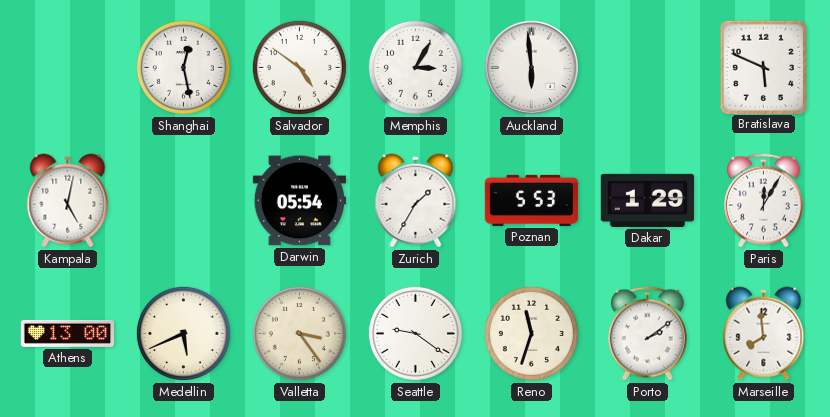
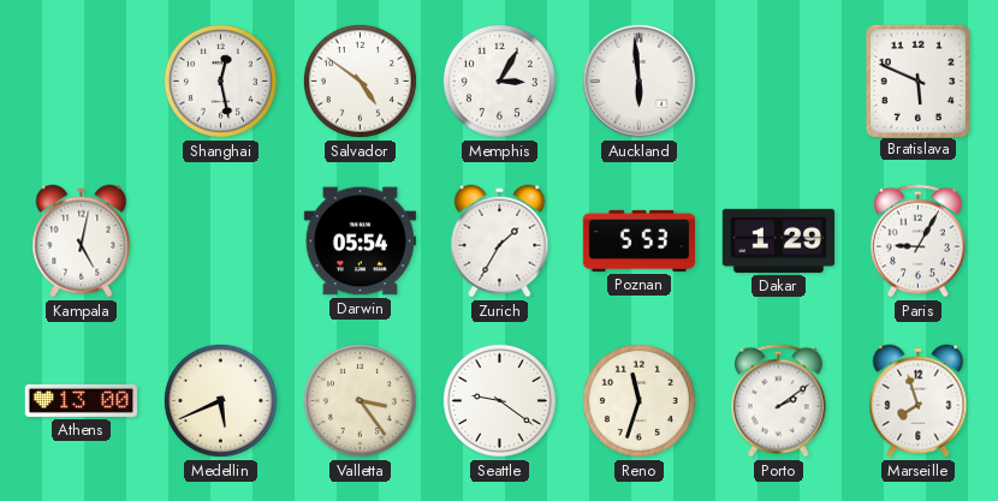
Paris: 12:05 -> 9:05 (919, 241)
Marseille: 7:59 -> 7:57 (919, 401)
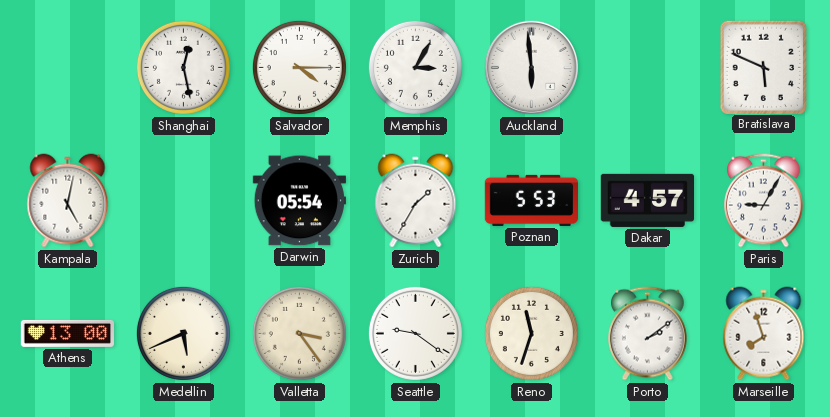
Salvador: 4:51 -> 4:15 (299, 67)
Dakar: 1:29 -> 4:57 (647, 200)
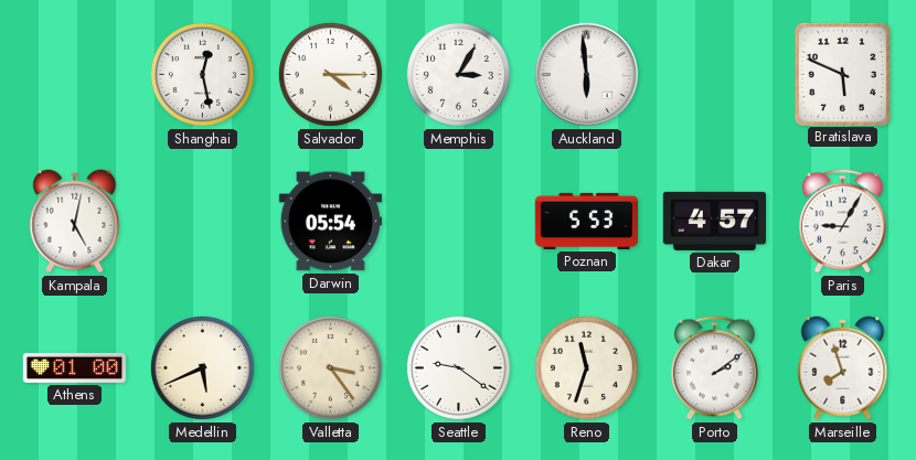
Zurich: 1:35 -> none (416, 201)
Athens: 13:00 -> 01:00 (74, 367)
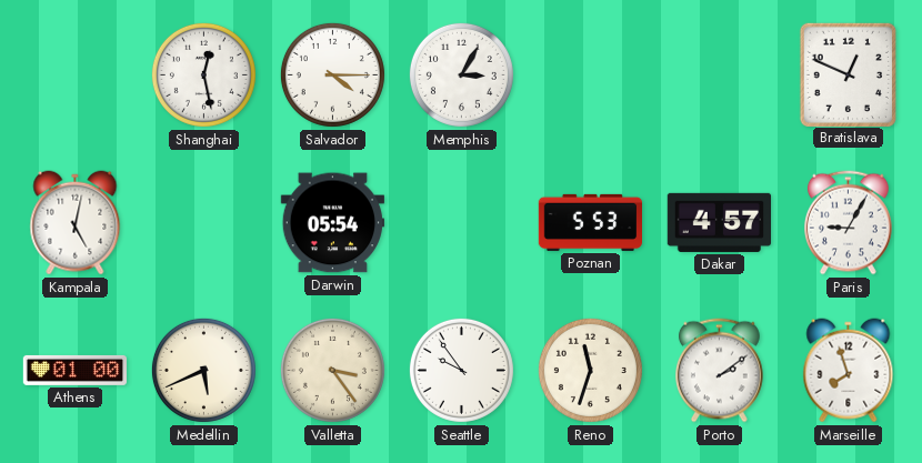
Auckland: 5:59 -> none (586, 74)
Bratislava: 5:49 -> 12:49 (848, 74)
Seattle: 9:21 -> 9:54 (461, 370)
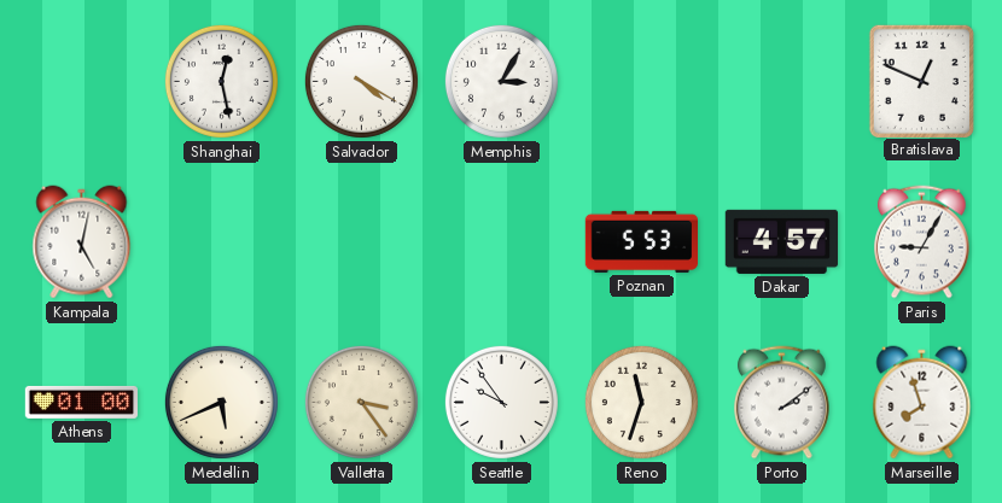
Salvador: 4:15 -> 4:20 (361, 81)
Darwin: 05:54 -> none (332, 223)
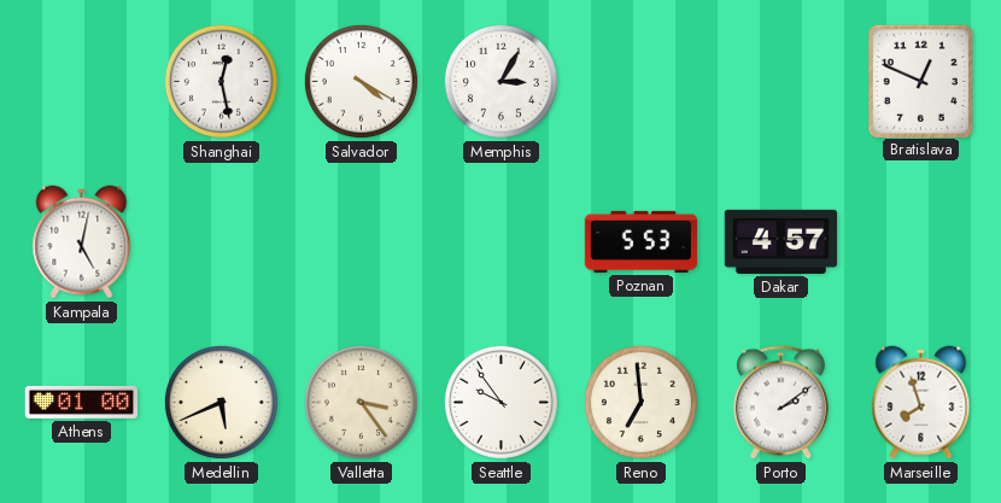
Paris: 9:05 -> none (922, 242)
Reno: 11:33 -> 6:59 (640, 402)
